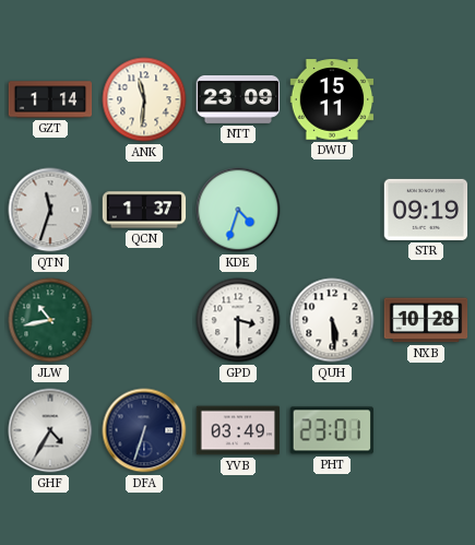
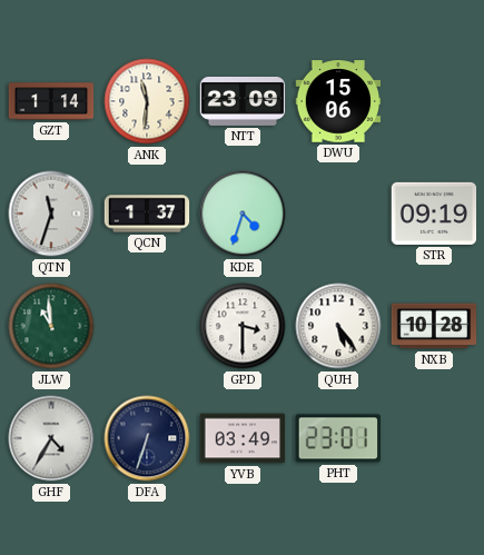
DWU: 15:11 -> 15:06 (338, 101)
JLW: 10:43 -> 10:59 (51, 326)
QUH: 5:29 -> 5:24 (338, 326)
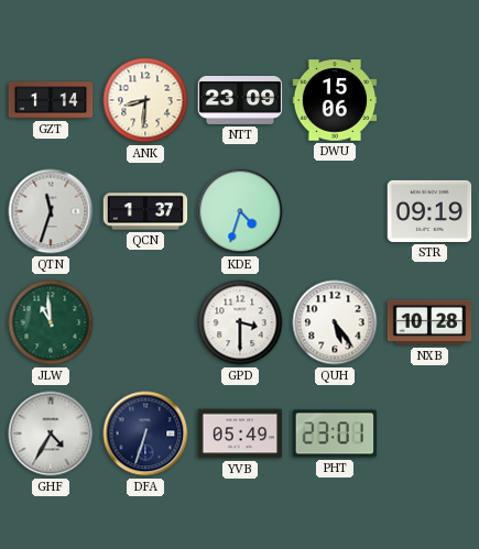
ANK: 11:31 -> 8:31 (145, 100)
YVB: 03:49 -> 05:49 (240, 433)
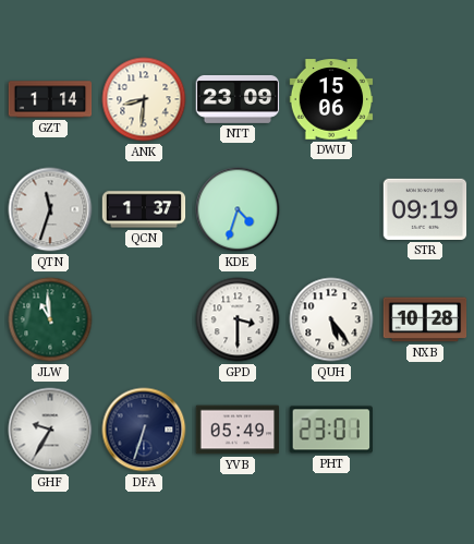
GHF: 4:35 -> 9:35 (50, 430)
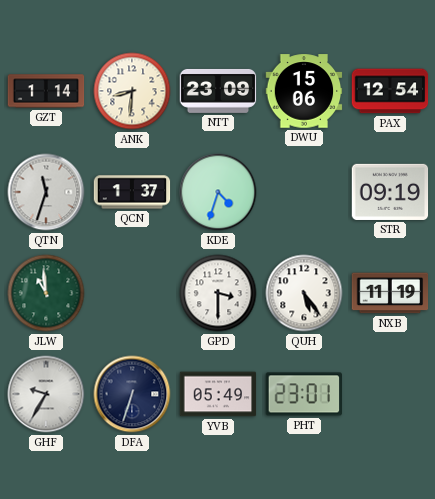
PAX: none -> 12:54 (390, 91)
NXB: 10:28 -> 11:19 (390, 293)
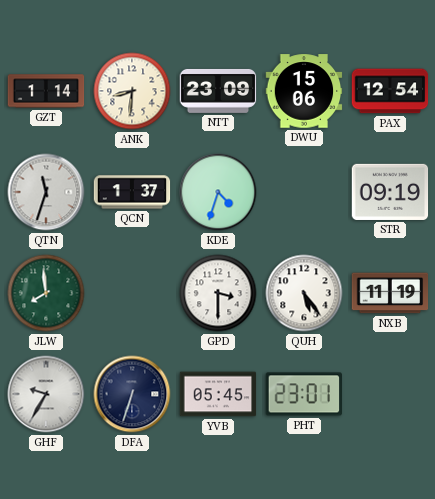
JLW: 10:59 -> 7:59 (46, 293)
YVB: 05:49 -> 05:45 (218, 394)
